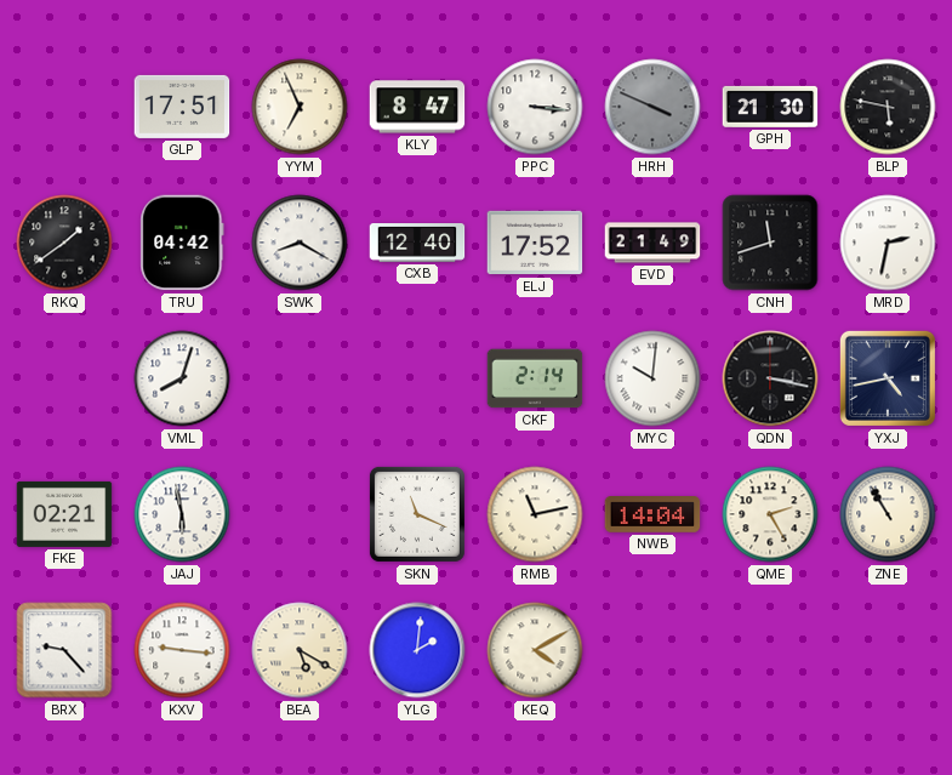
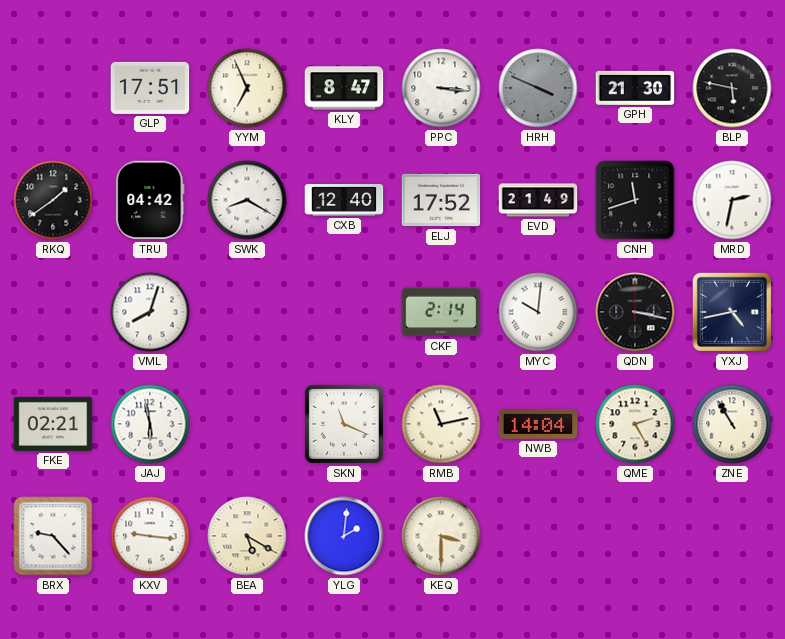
KEQ: 4:10 -> 3:30 (441, 536)
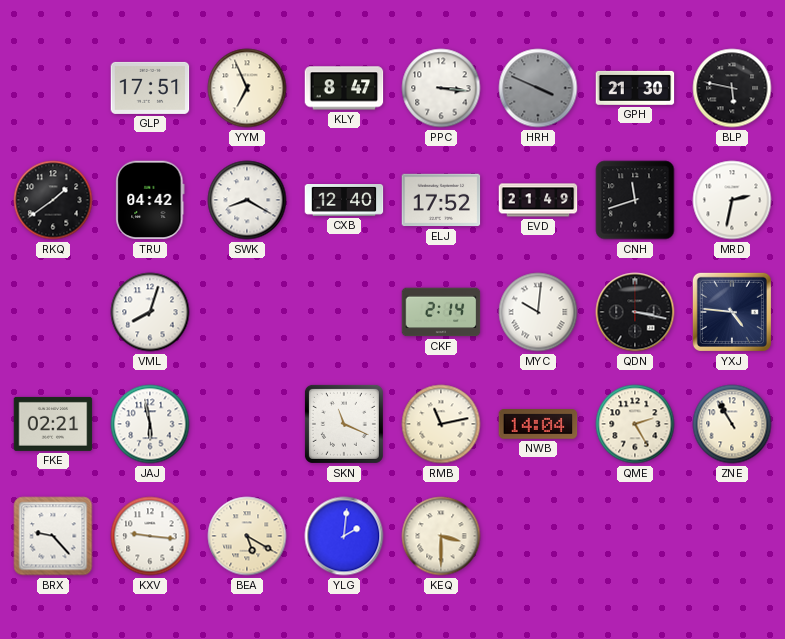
YXJ: 4:43 -> 4:46 (732, 312)
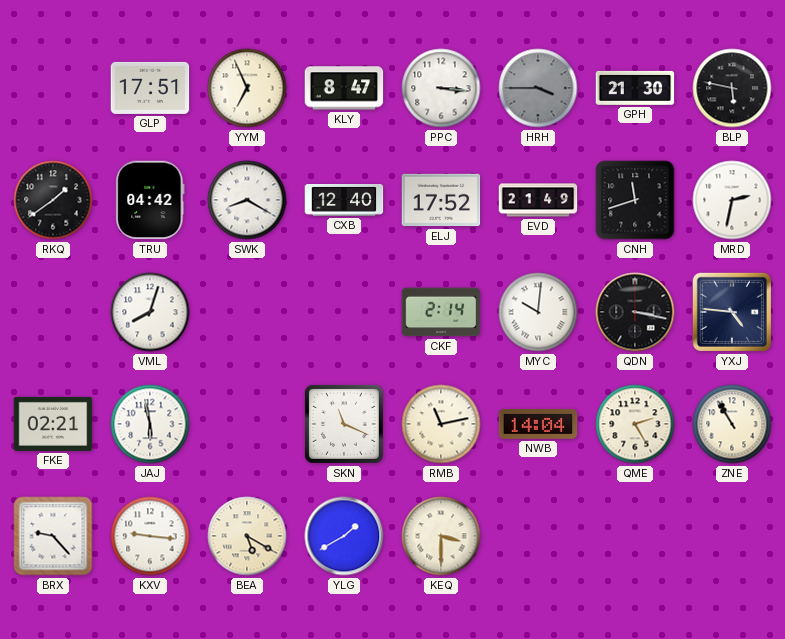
HRH: 3:49 -> 3:45 (538, 88)
YLG: 2:01 -> 1:40 (344, 536)
